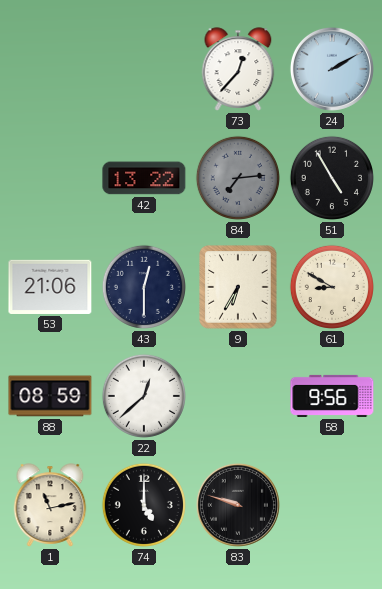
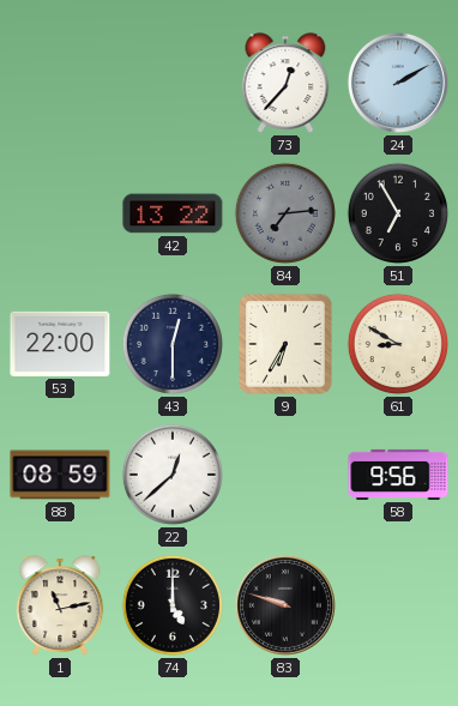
51: 4:55 -> 6:55 (398, 213)
53: 21:06 -> 22:00 (60, 344)
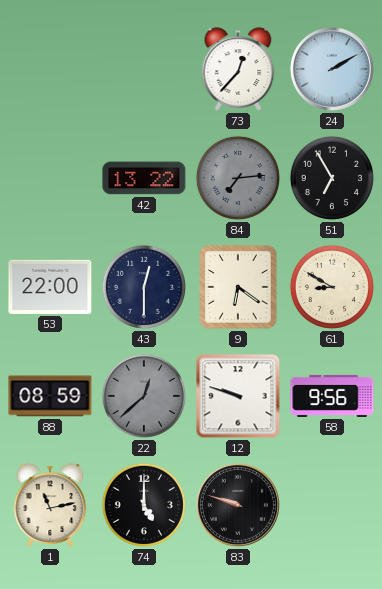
9: 6:35 -> 6:21 (238, 287)
22 dial: white -> grey (144, 396)
12: none -> 9:48 (238, 396)
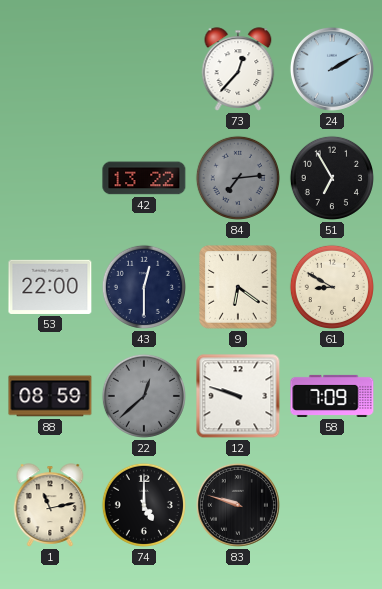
58: 9:56 -> 7:09 (332, 396)
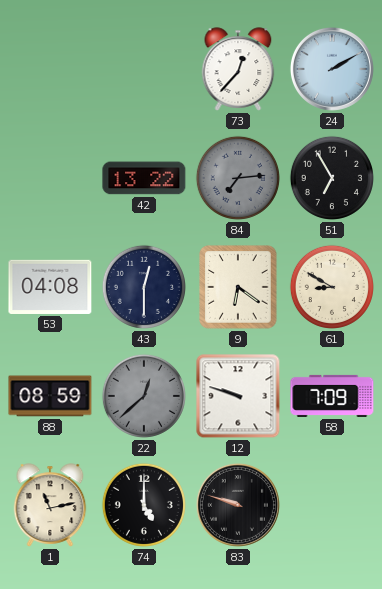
53: 22:00 -> 04:08 (50, 287)
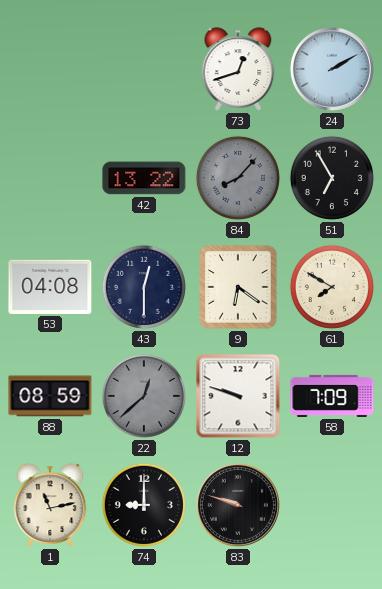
73: 12:37 -> 12:42 (238, 69)
84: 7:14 -> 8:07 (238, 178)
61: 8:50 -> 7:50 (332, 287)
74: 5:00 -> 9:00 (144, 505)
